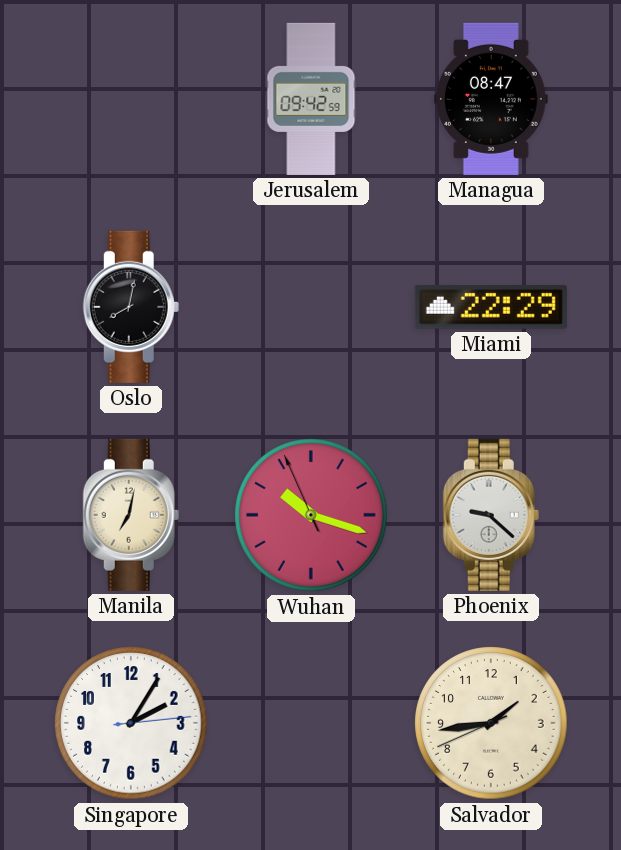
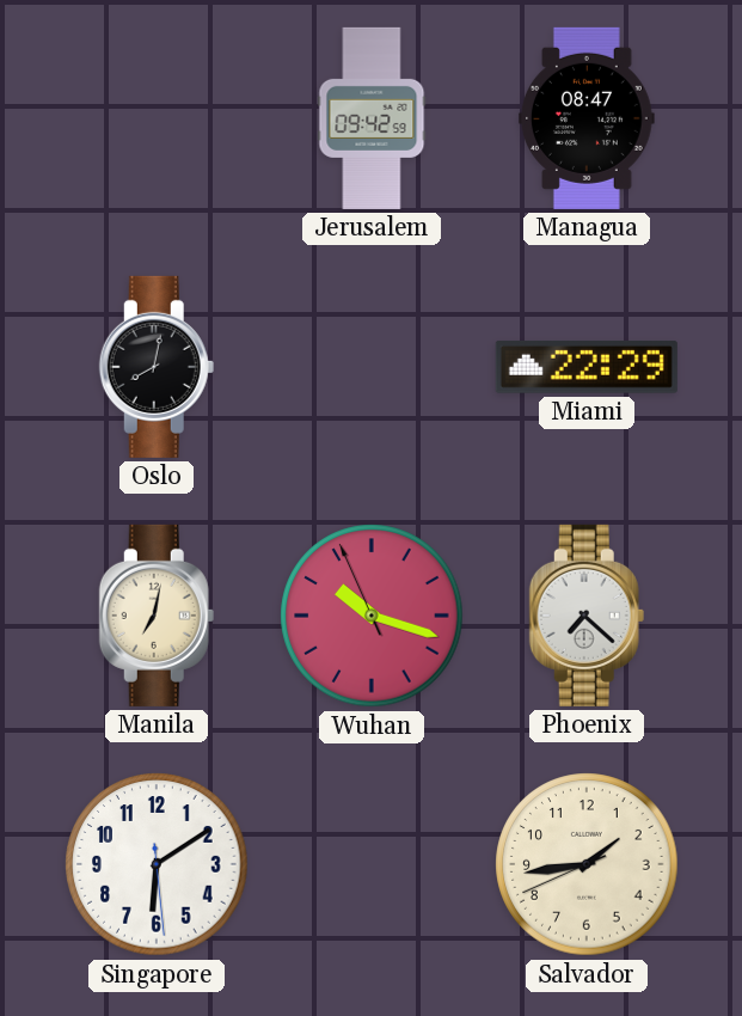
Phoenix: 9:22 -> 7:22 (587, 616)
Singapore: 2:05 -> 6:09 (157, 864)
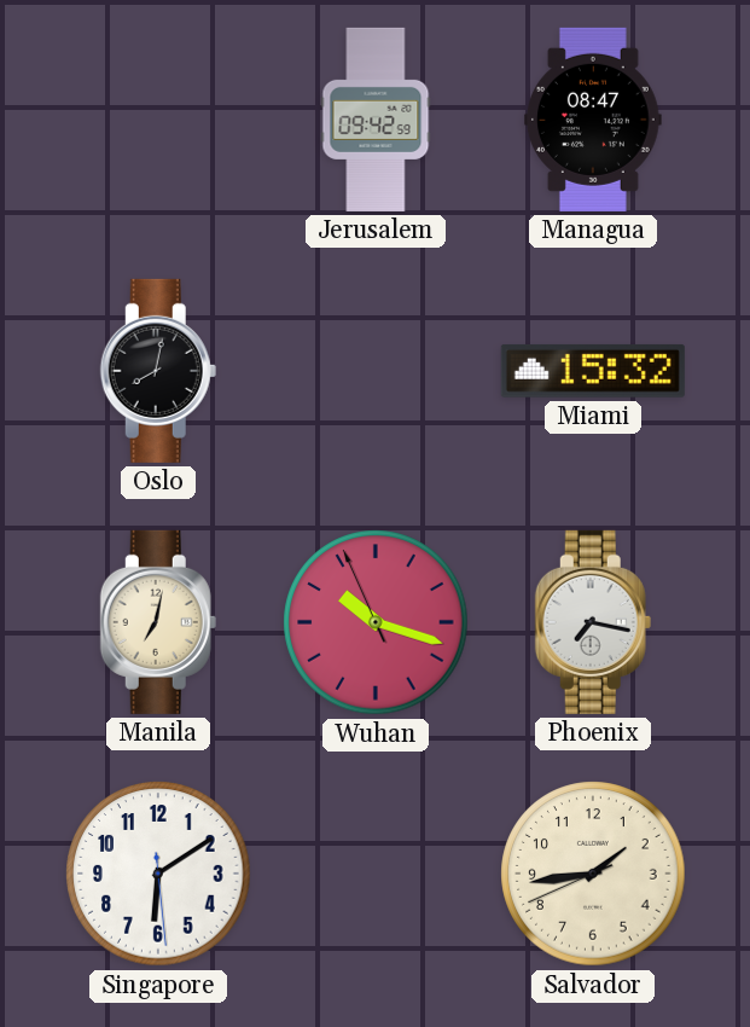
Miami: 22:29 -> 15:32 (593, 371)
Phoenix: 7:22 -> 7:17 (593, 622)
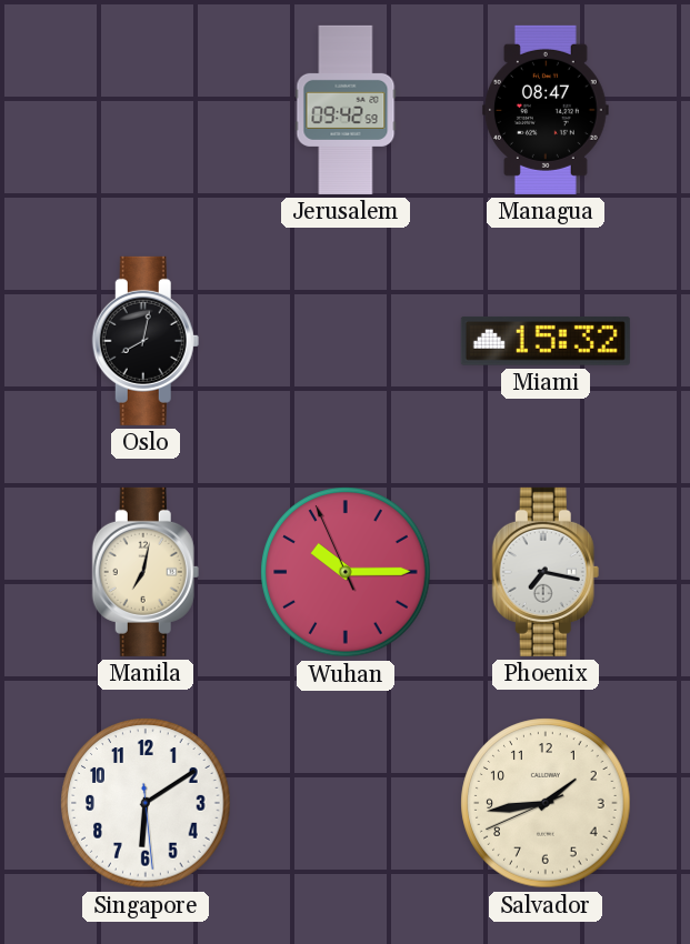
Wuhan: 10:17 -> 10:14 (346, 572)
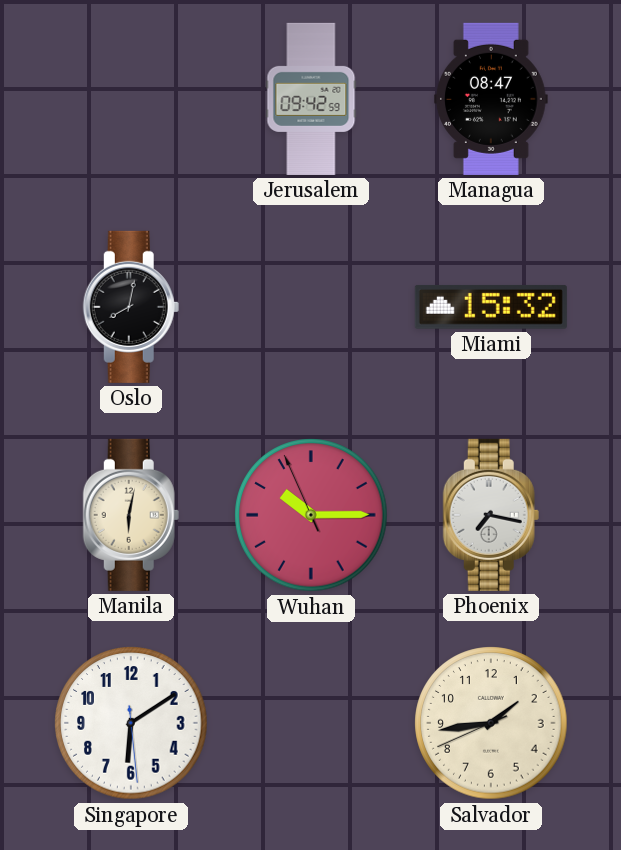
Manila: 7:02 -> 6:02 (131, 515)
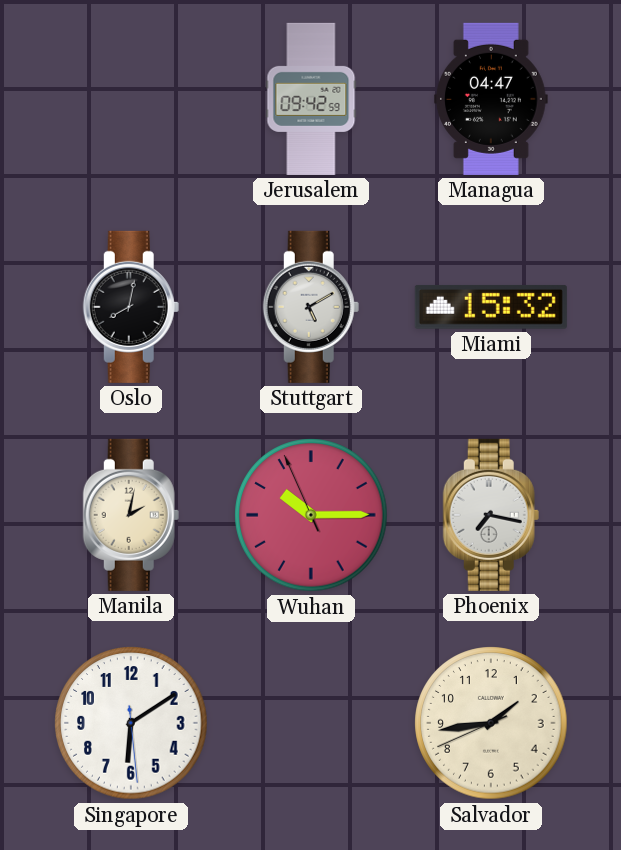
Managua: 08:47 -> 04:47 (491, 99)
Stuttgart: none -> 5:10 (311, 307)
Manila: 6:02 -> 2:02 (131, 515)
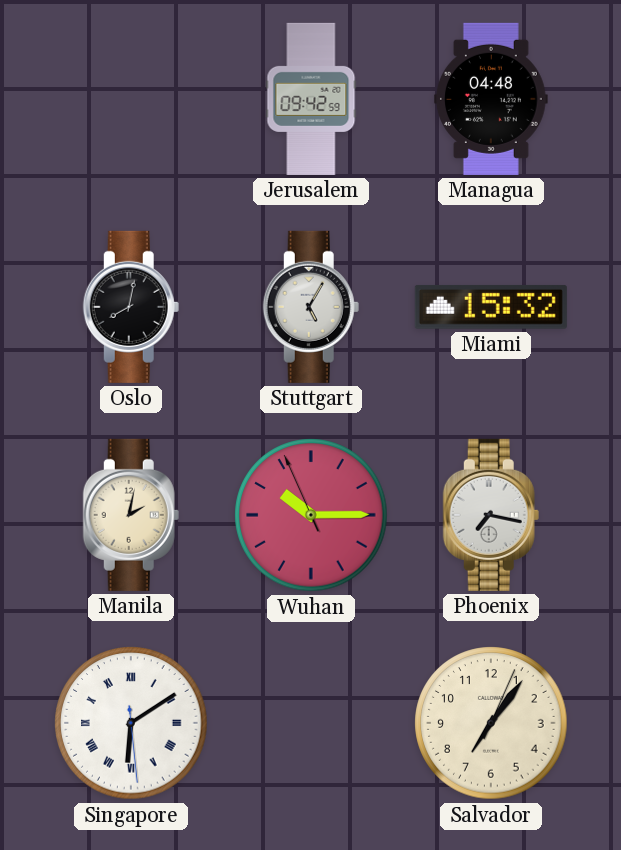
Managua: 04:47 -> 04:48 (491, 99)
Stuttgart: 5:10 -> 5:05 (311, 307)
Singapore numerals: Arabic -> Roman (131, 723)
Salvador: 1:43 -> 7:06 (491, 723)
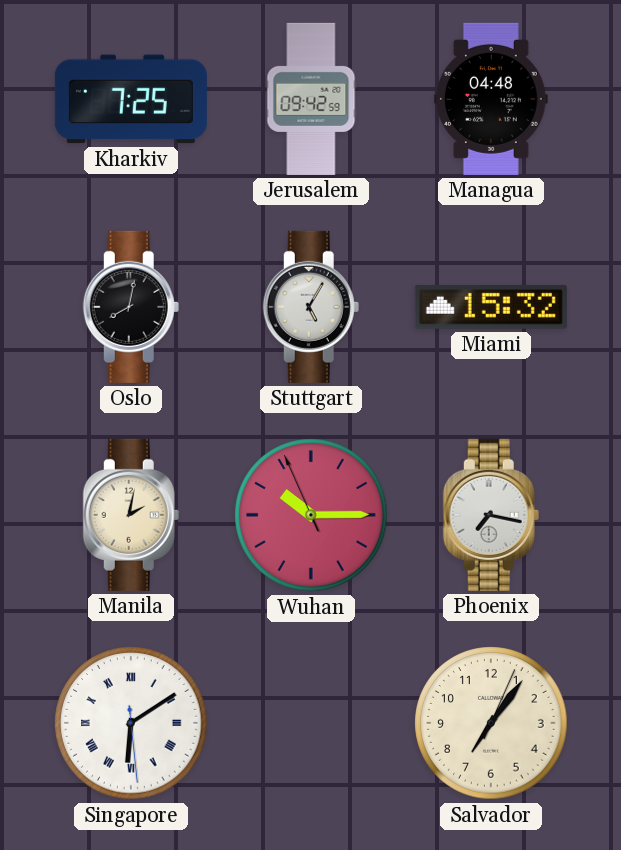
Kharkiv: none -> 7:25 (131, 99)
